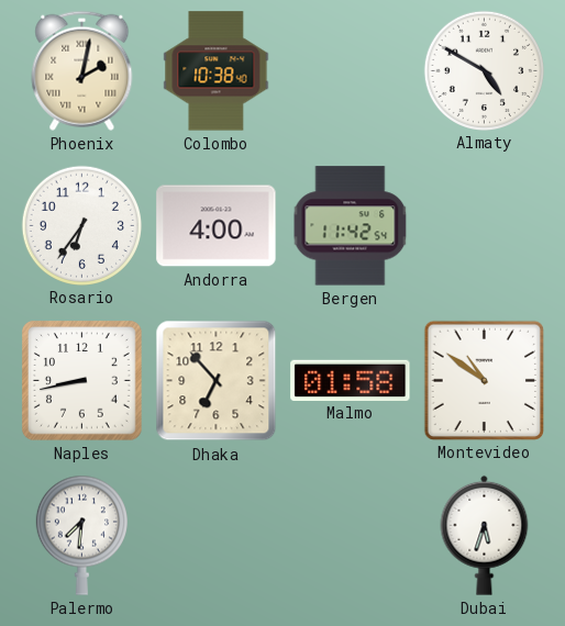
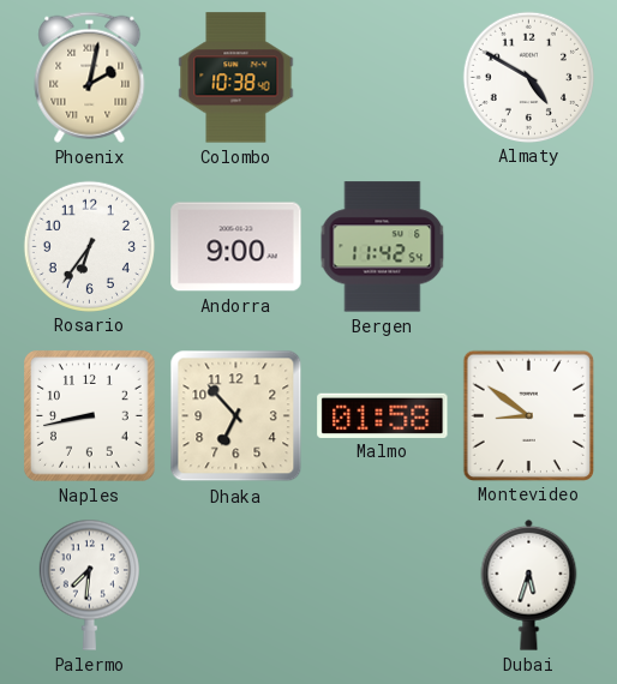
Andorra: 4:00 -> 9:00 (236, 247)
Montevideo: 10:51 -> 8:51 (528, 415)
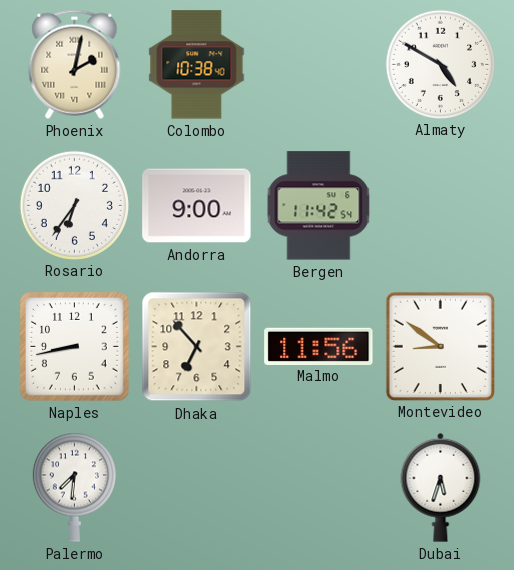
Malmo: 01:58 -> 11:56 (319, 346)
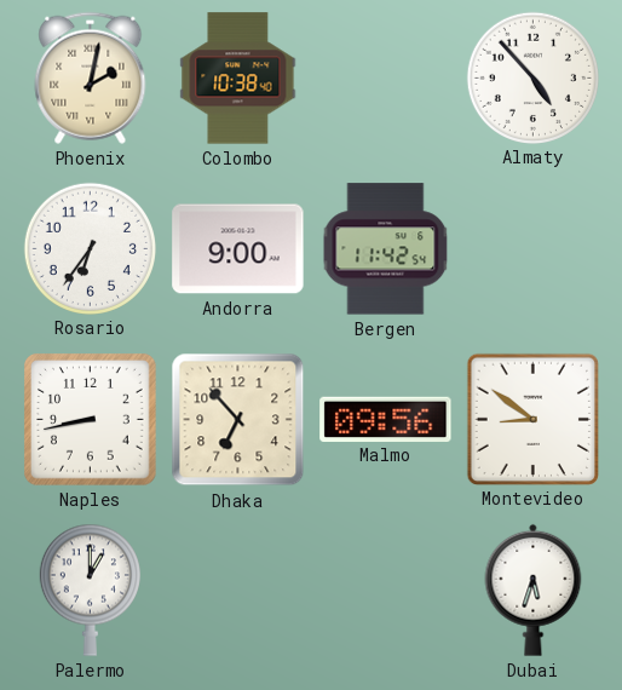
Almaty: 4:50 -> 4:53 (532, 77)
Malmo: 11:56 -> 09:56 (386, 419)
Palermo: 7:31 -> 1:00 (90, 590)
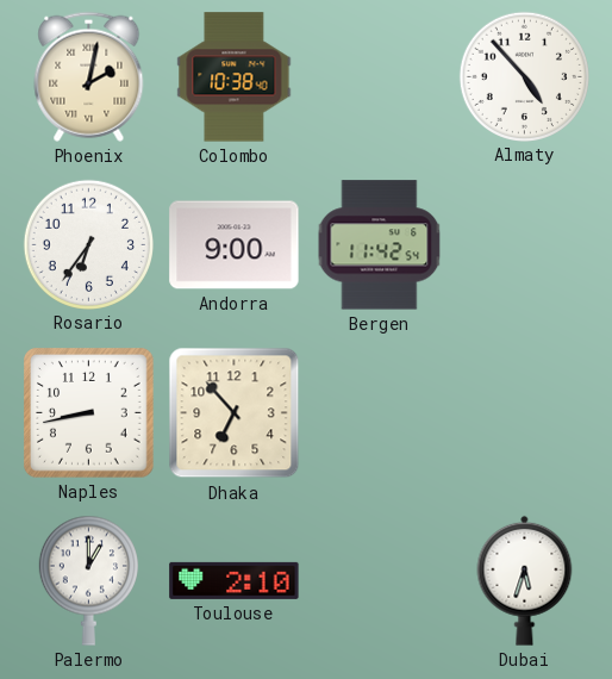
Malmo: 09:56 -> none (386, 419)
Montevideo: 8:51 -> none (532, 419)
Toulouse: none -> 2:10 (235, 580)
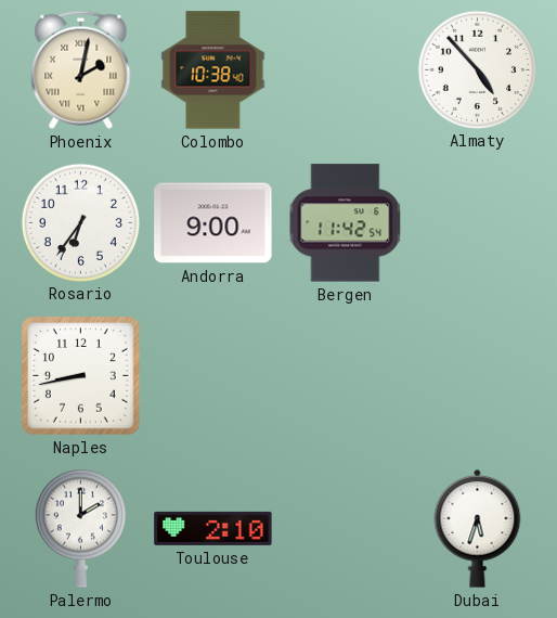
Dhaka: 6:53 -> none (235, 413)
Palermo: 1:00 -> 2:00 (80, 528)
